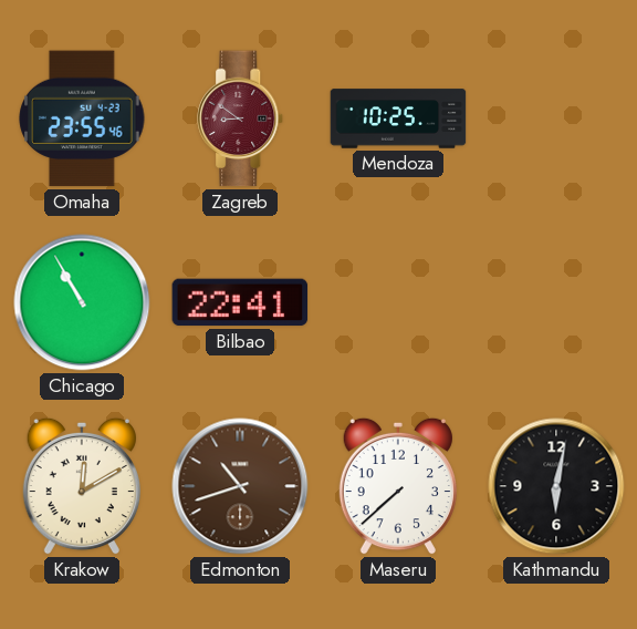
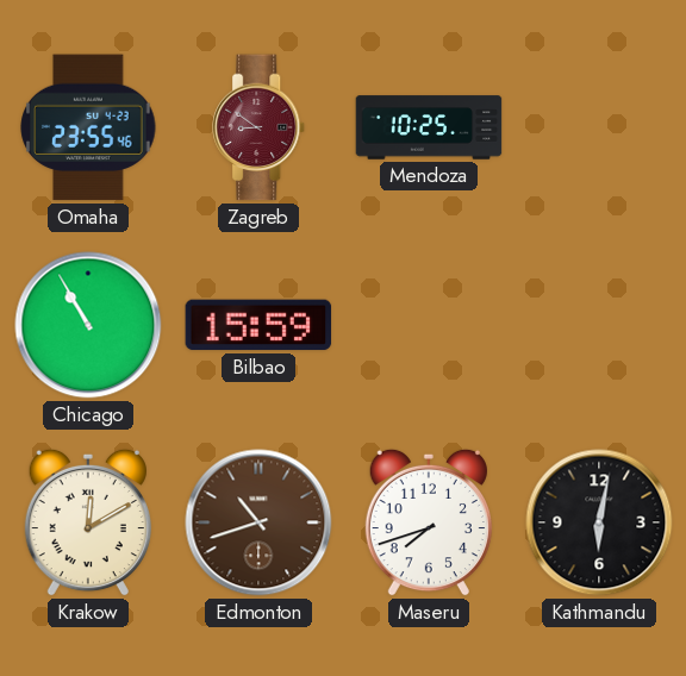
Bilbao: 22:41 -> 15:59 (258, 325)
Maseru: 7:38 -> 7:42 (429, 522)
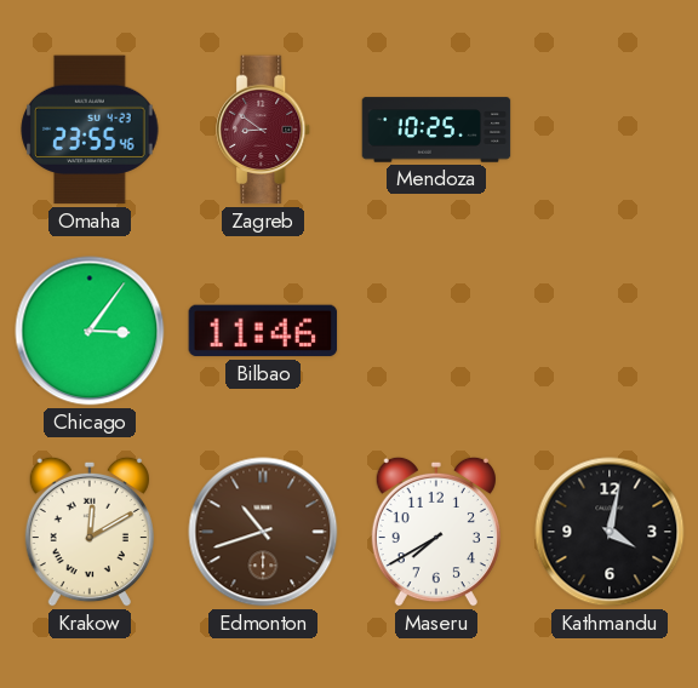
Chicago: 10:55 -> 3:06 (90, 331)
Bilbao: 15:59 -> 11:46 (263, 331)
Maseru: 7:42 -> 7:40 (436, 532)
Kathmandu: 6:02 -> 4:02 (610, 532)
